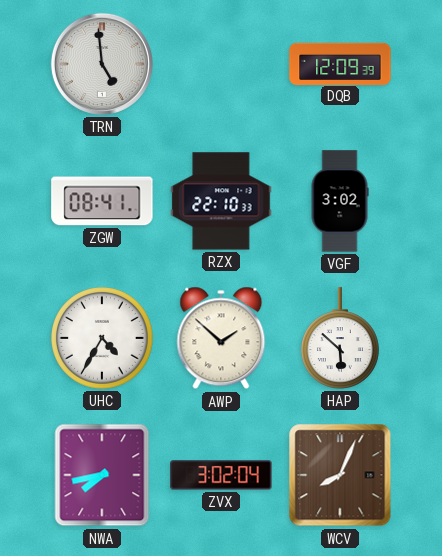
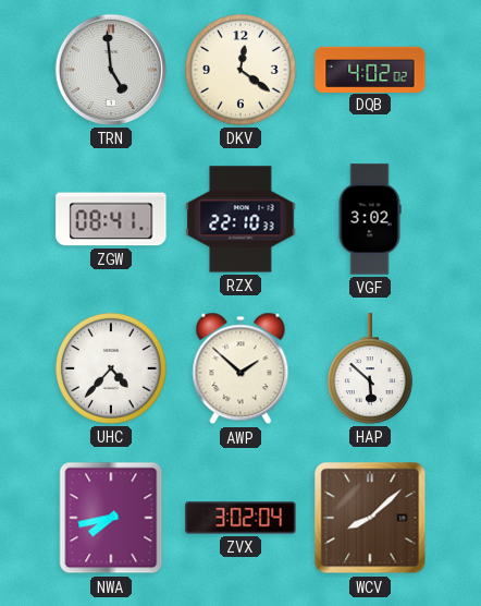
DKV: none -> 12:21 (242, 71)
DQB: 12:09 -> 4:02 (370, 69)
UHC: 4:35 -> 4:37 (112, 369)
WCV: 8:04 -> 8:08 (370, 518)
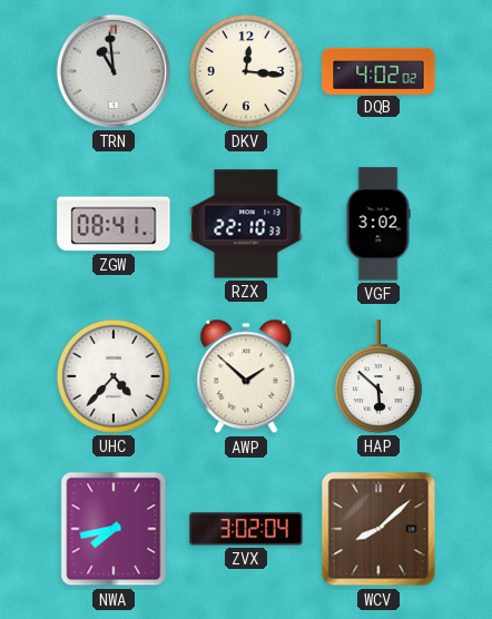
TRN: 4:59 -> 10:59 (114, 71)
DKV: 12:21 -> 12:16 (247, 72)
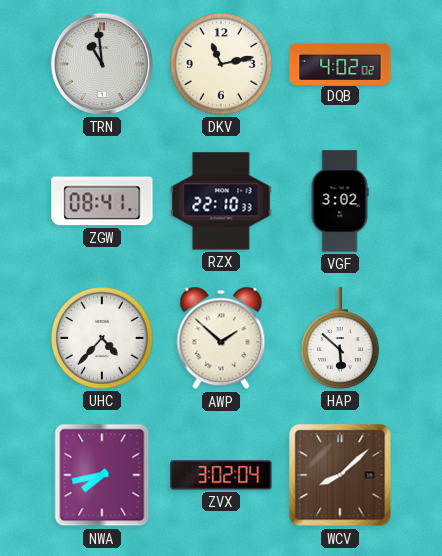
DKV: 12:16 -> 11:13 (222, 65)
